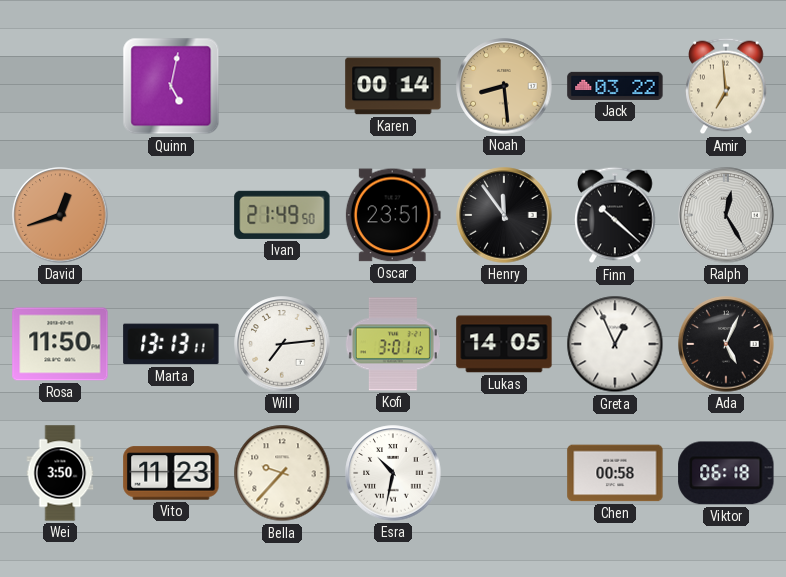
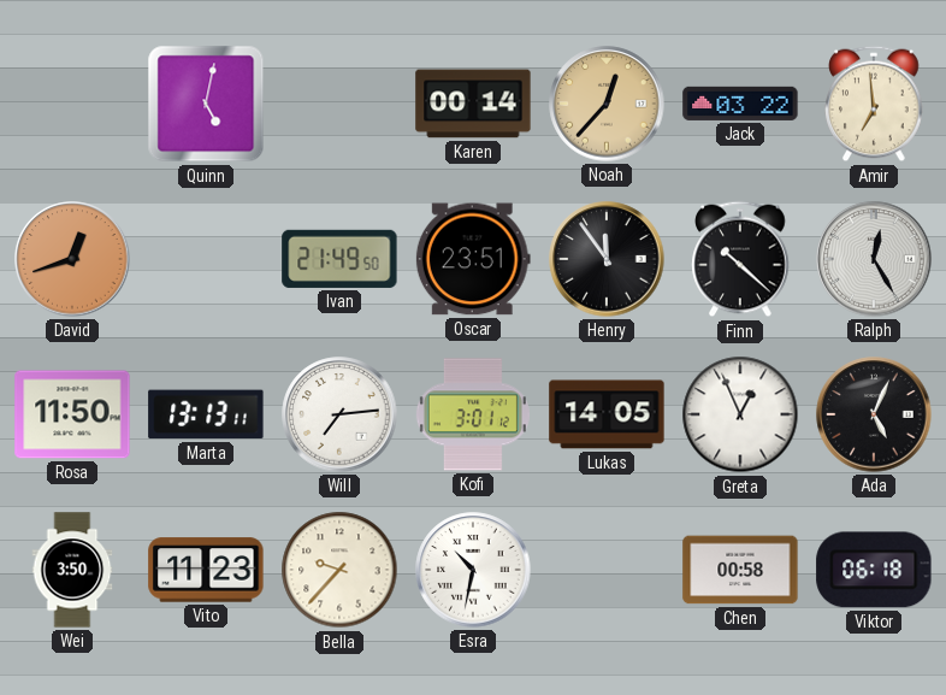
Noah: 8:29 -> 12:37 (607, 104)
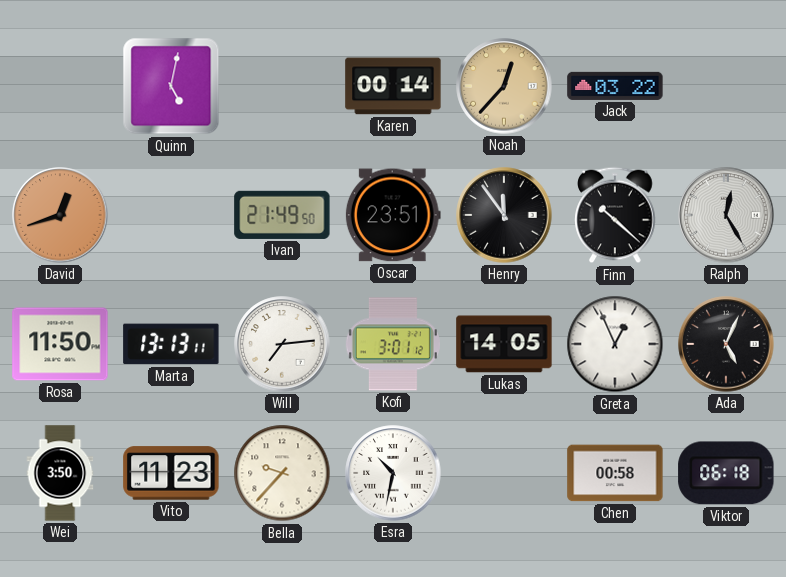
Amir: 6:59 -> none (874, 104)
